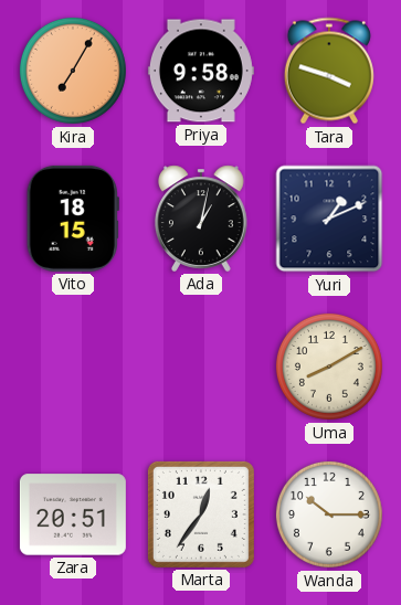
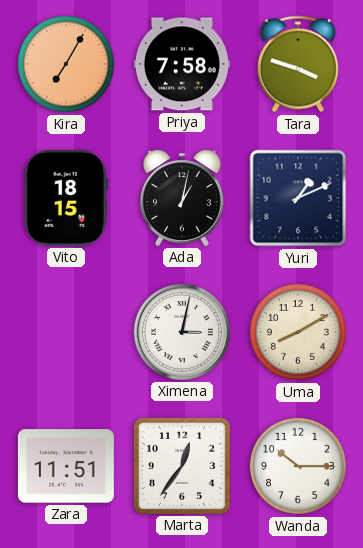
Priya: 9:58 -> 7:58 (182, 64)
Ximena: none -> 3:02 (182, 332)
Zara: 20:51 -> 11:51 (66, 466)
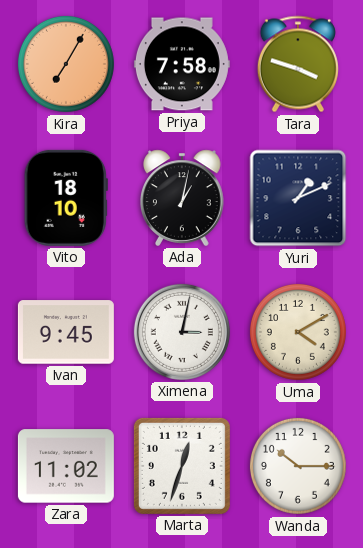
Vito: 18:15 -> 18:10 (66, 198)
Ivan: none -> 9:45 (66, 332)
Uma: 8:10 -> 4:10 (298, 332)
Zara: 11:51 -> 11:02 (66, 466)
Marta: 12:36 -> 12:33 (182, 466)
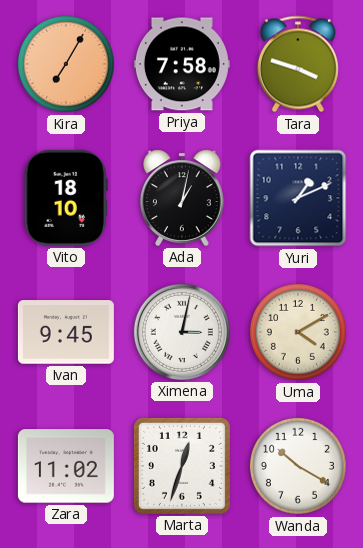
Wanda: 10:15 -> 10:20 (298, 466)
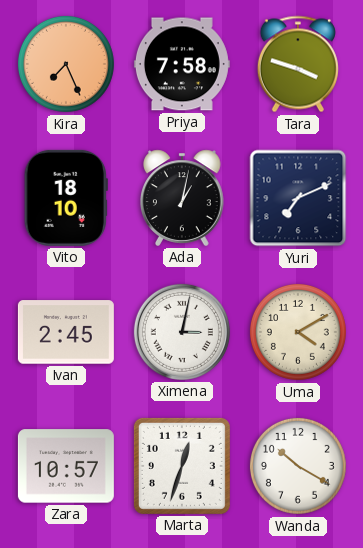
Kira: 7:05 -> 7:26 (66, 64)
Yuri: 1:11 -> 7:11 (298, 198)
Ivan: 9:45 -> 2:45 (66, 332)
Zara: 11:02 -> 10:57 (66, 466)
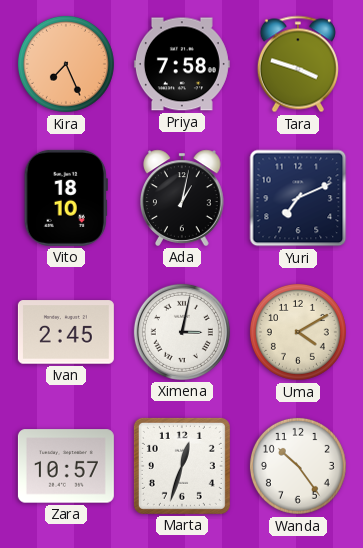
Wanda: 10:20 -> 10:24 (298, 466)
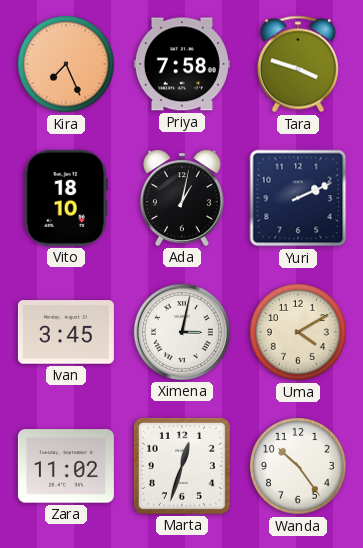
Yuri: 7:11 -> 2:11 (298, 198)
Ivan: 2:45 -> 3:45 (66, 332)
Zara: 10:57 -> 11:02 (66, 466)
